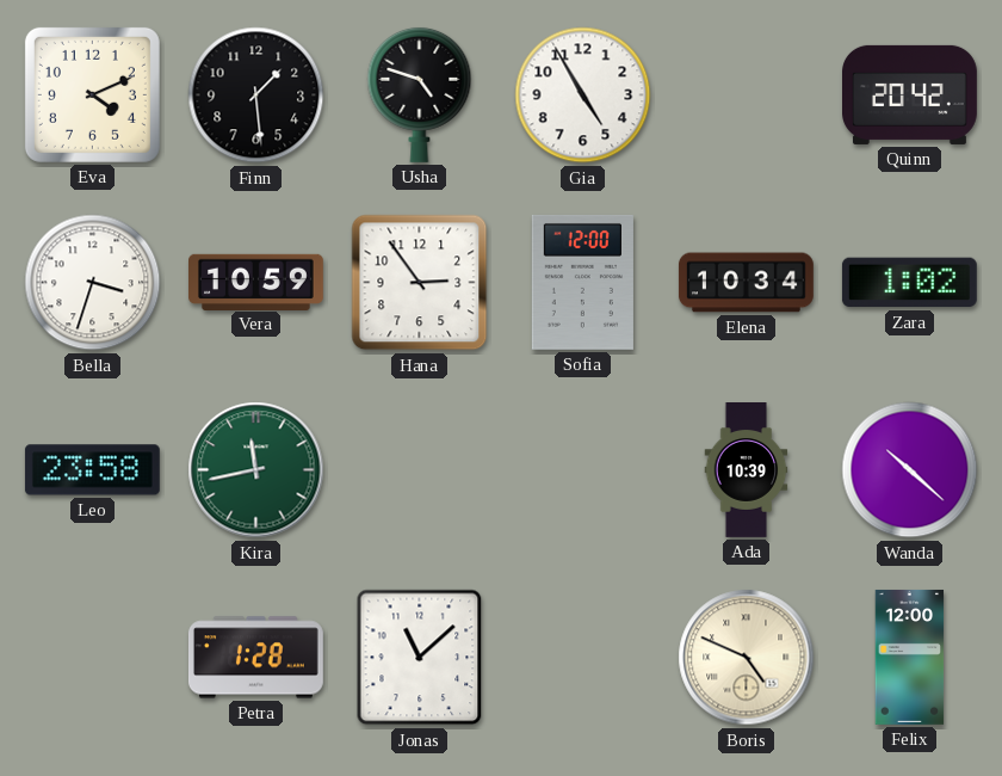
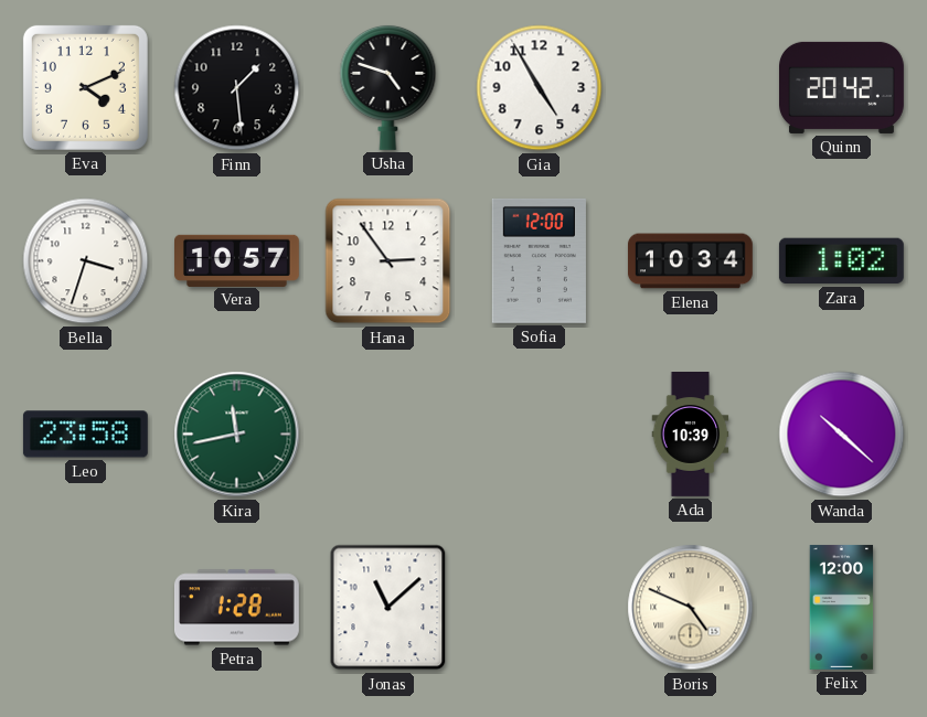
Vera: 10:59 -> 10:57 (237, 260)
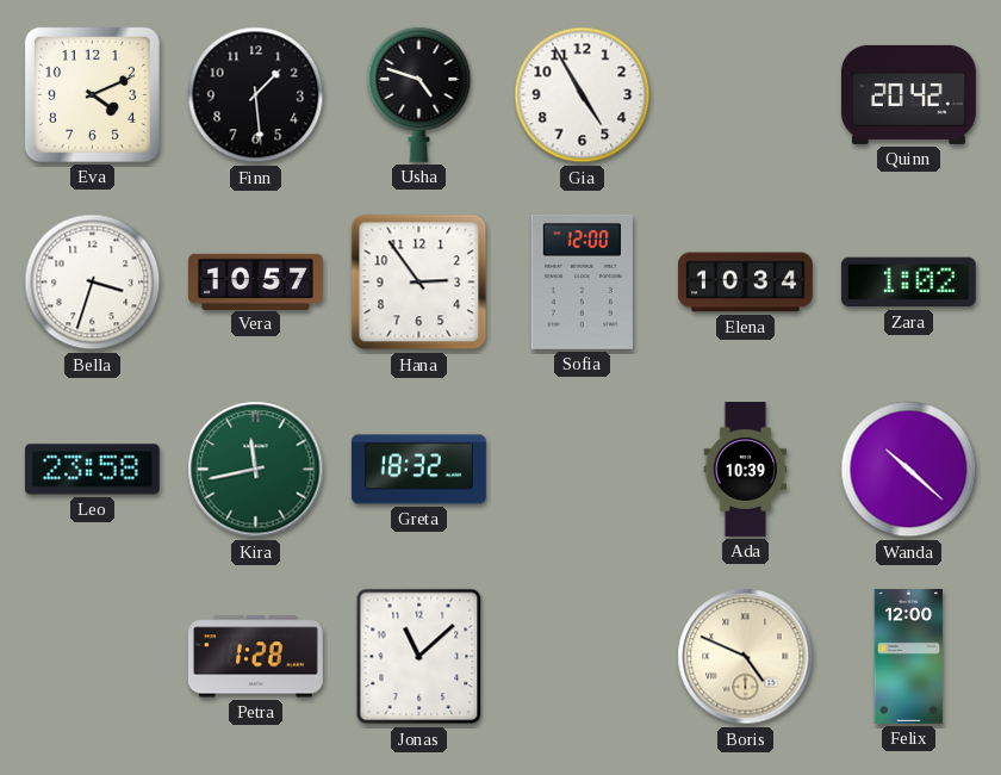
Greta: none -> 18:32 (418, 470)
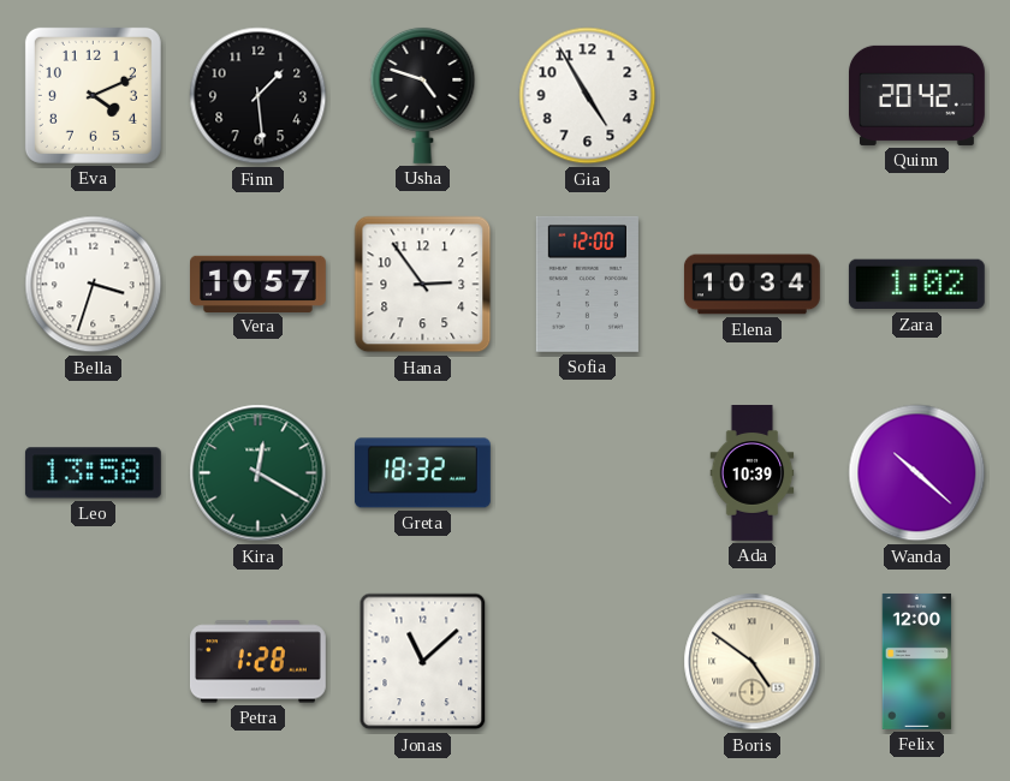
Leo: 23:58 -> 13:58 (93, 473)
Kira: 11:43 -> 12:20 (259, 473)
Boris: 4:49 -> 4:51 (753, 662)
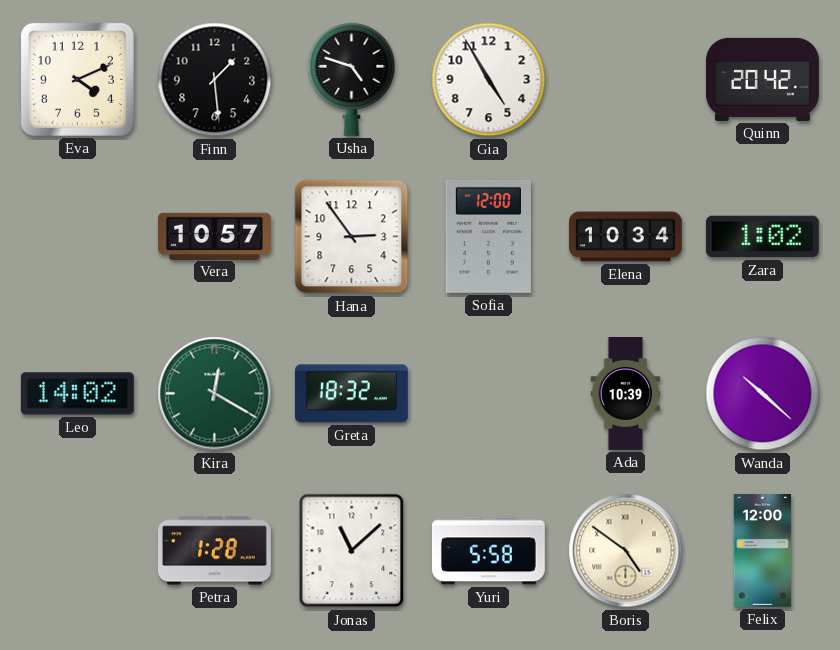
Bella: 3:33 -> none (94, 285)
Leo: 13:58 -> 14:02 (77, 394)
Yuri: none -> 5:58 (488, 551)
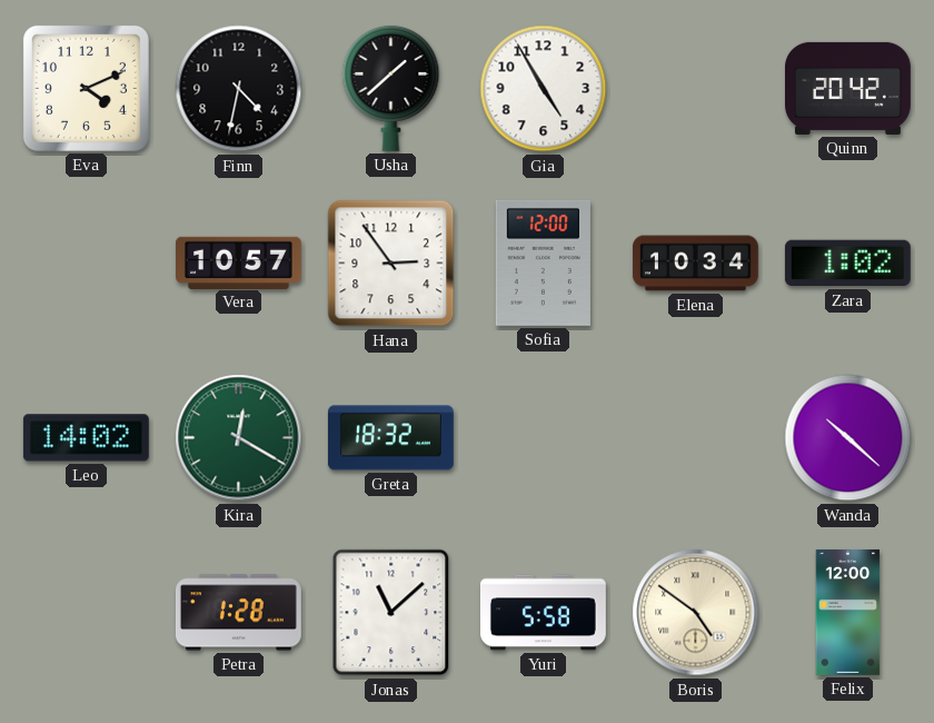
Finn: 1:29 -> 4:32 (239, 89)
Usha: 4:48 -> 1:38 (391, 88)
Ada: 10:39 -> none (626, 394)
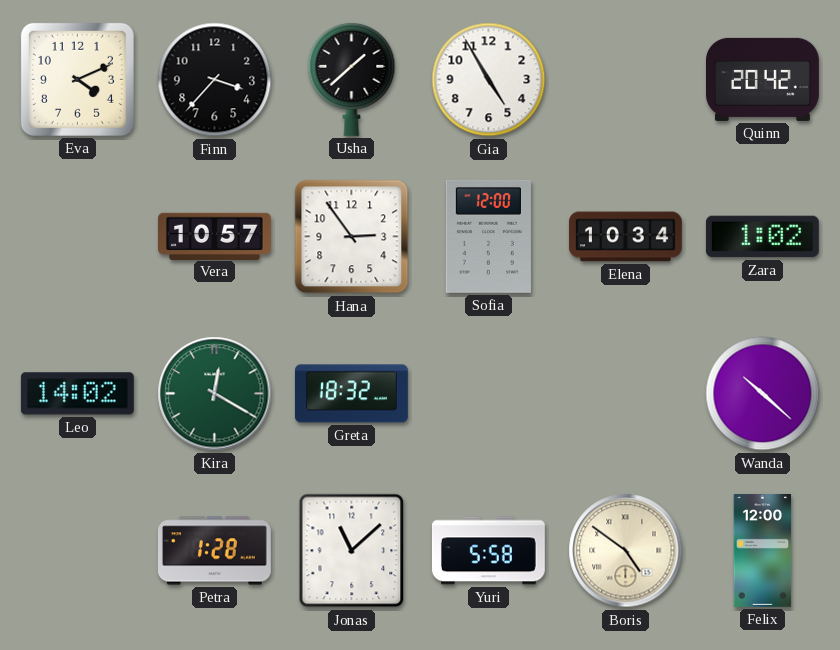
Finn: 4:32 -> 3:37 (215, 80)
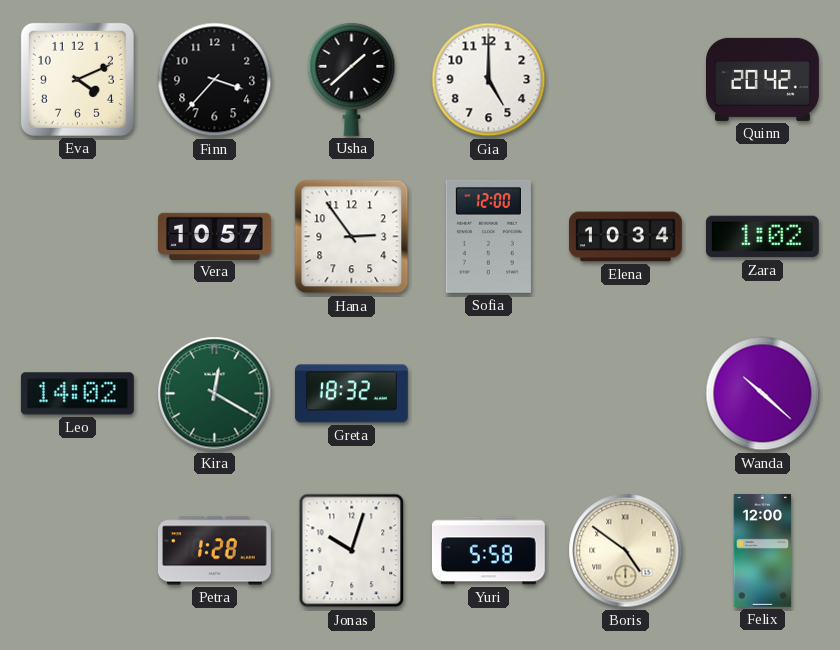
Gia: 4:55 -> 5:00 (489, 80)
Jonas: 11:08 -> 10:03 (352, 551)
